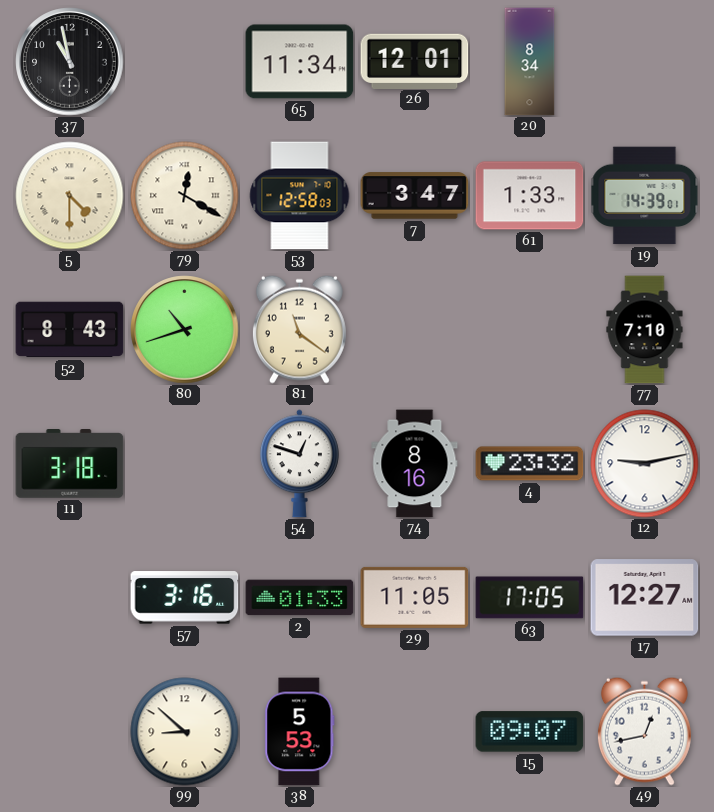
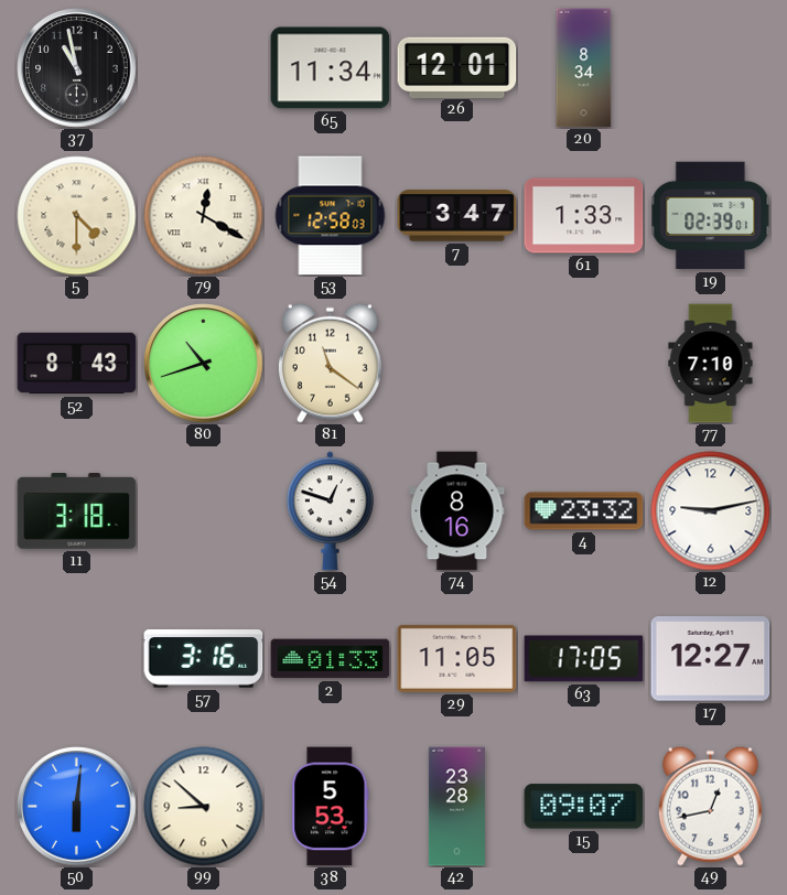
19: 14:39 -> 02:39 (711, 216)
50: none -> 6:01 (77, 807)
42: none -> 23:28 (456, 807)
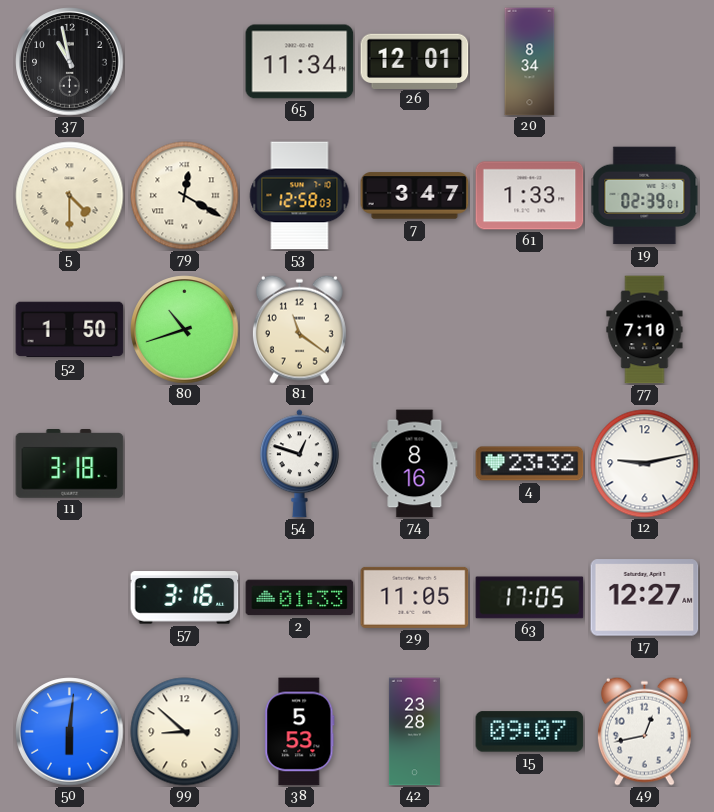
52: 8:43 -> 1:50 (70, 330)
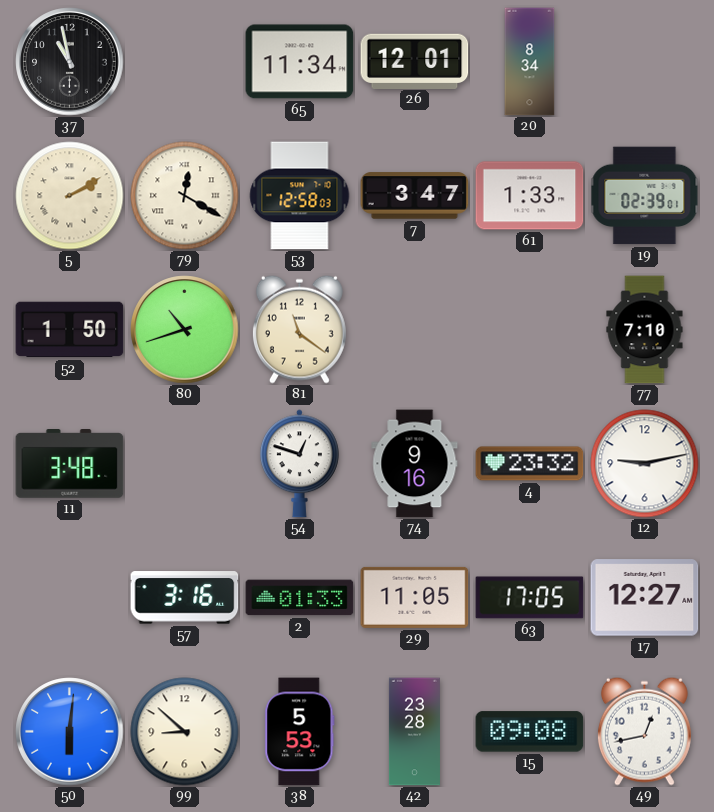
5: 4:30 -> 2:10 (70, 196)
11: 3:18 -> 3:48 (70, 464)
74: 8:16 -> 9:16 (415, 464)
15: 09:07 -> 09:08 (530, 732)
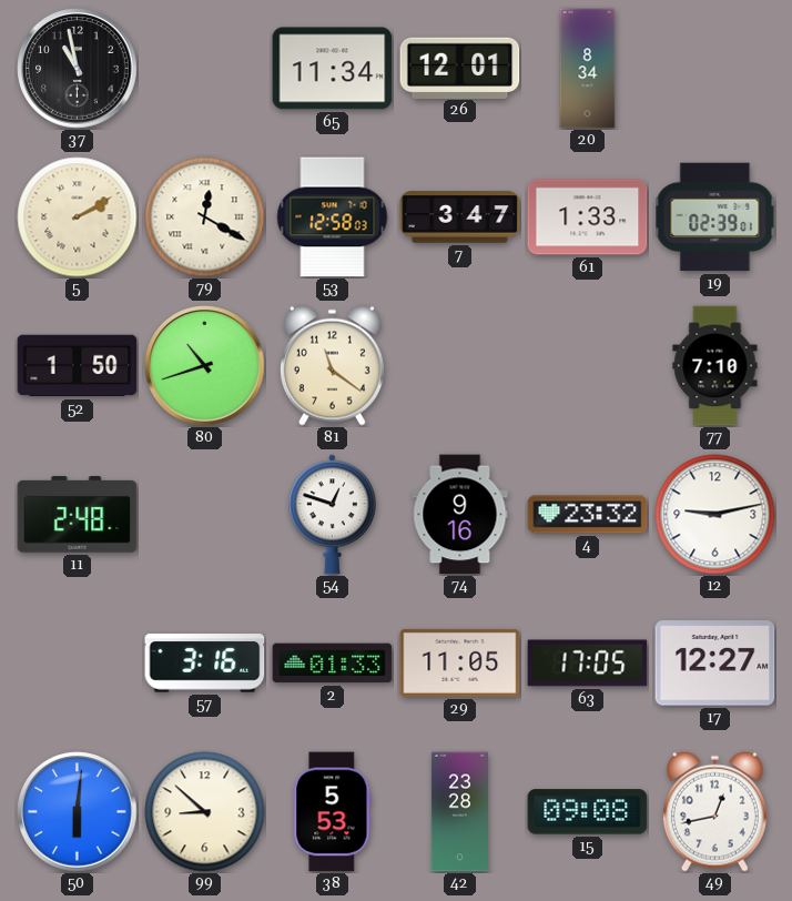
11: 3:48 -> 2:48 (78, 515)
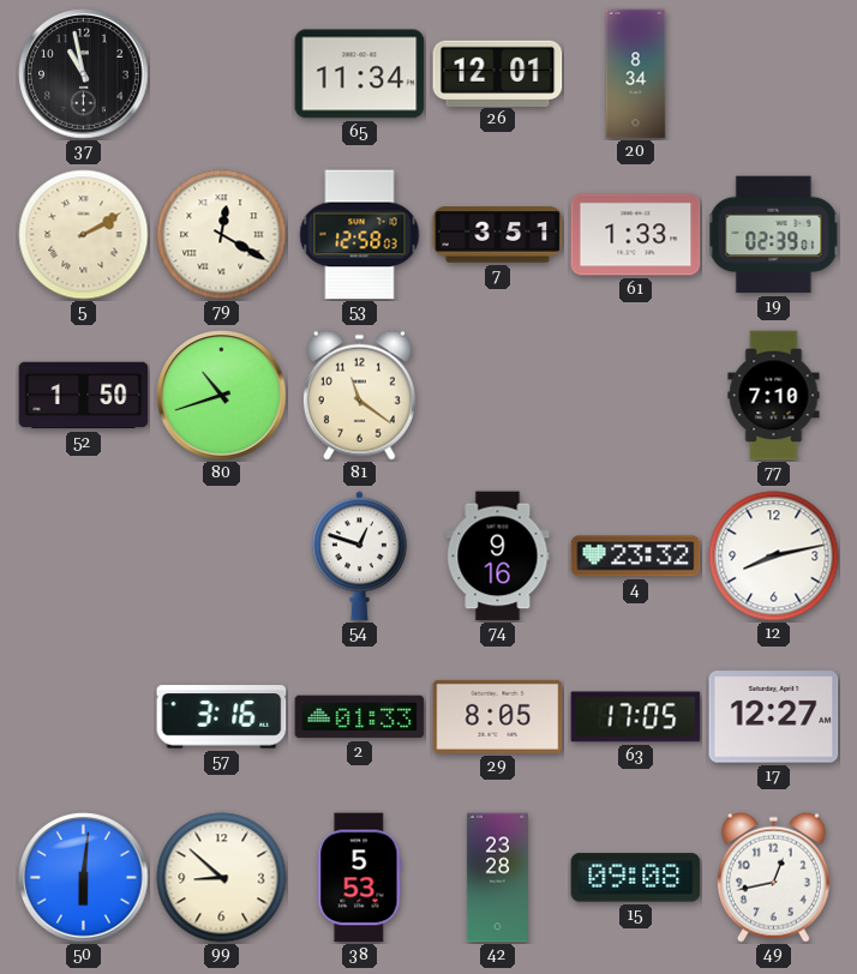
7: 3:47 -> 3:51 (498, 235)
11: 2:48 -> none (78, 515)
12: 9:13 -> 8:13 (774, 557)
29: 11:05 -> 8:05 (498, 716)
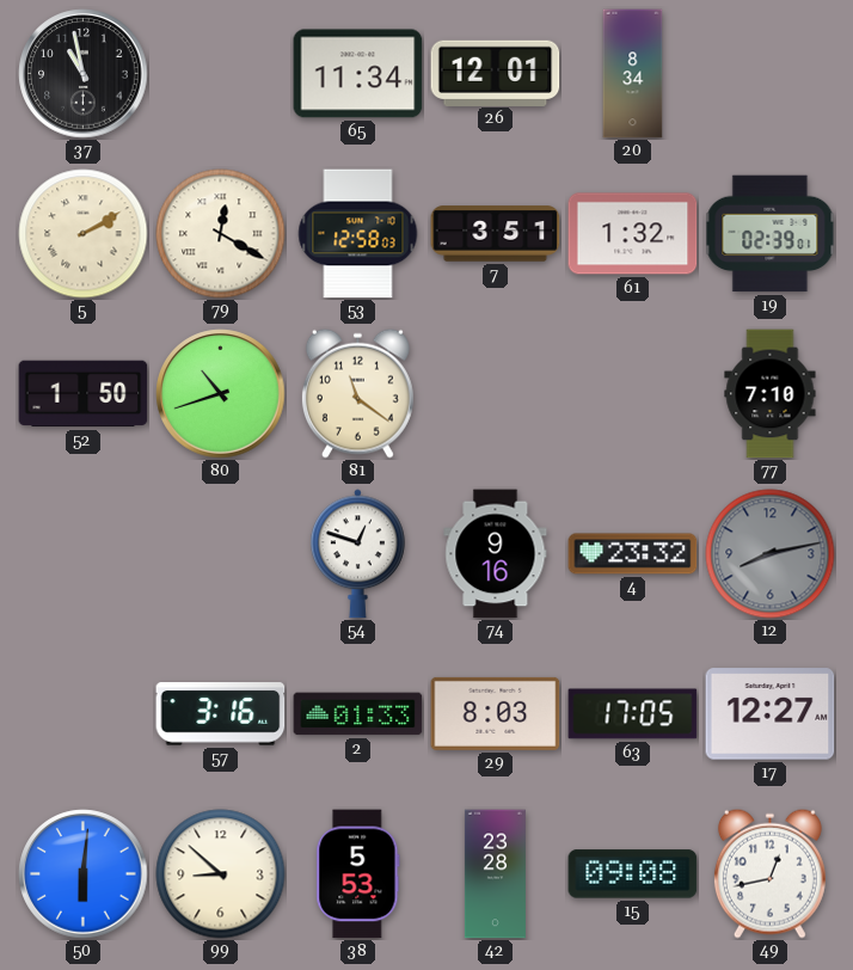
61: 1:33 -> 1:32 (633, 234)
12 dial: white -> grey (771, 554)
29: 8:05 -> 8:03 (496, 713)
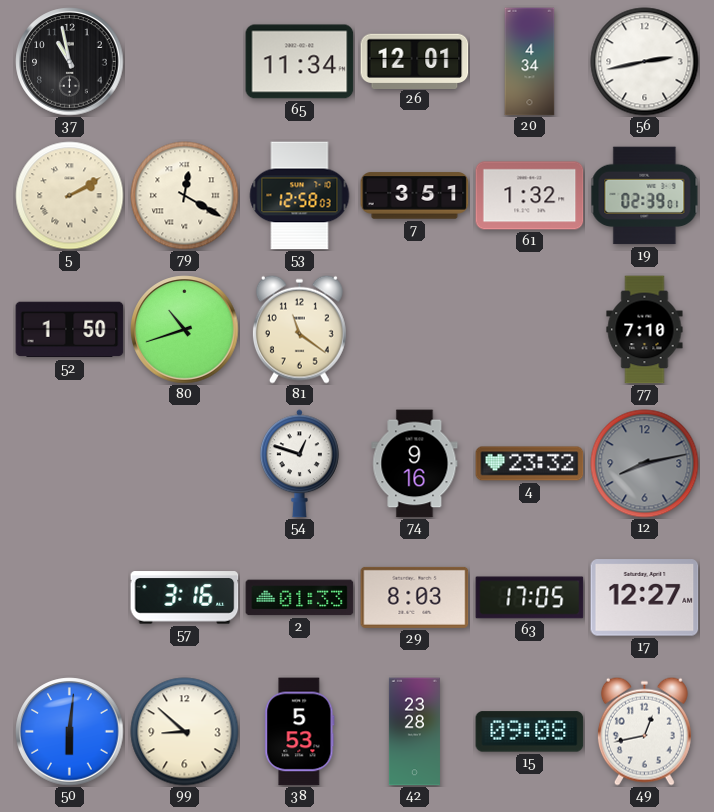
20: 8:34 -> 4:34 (530, 62)
56: none -> 2:43 (645, 62)
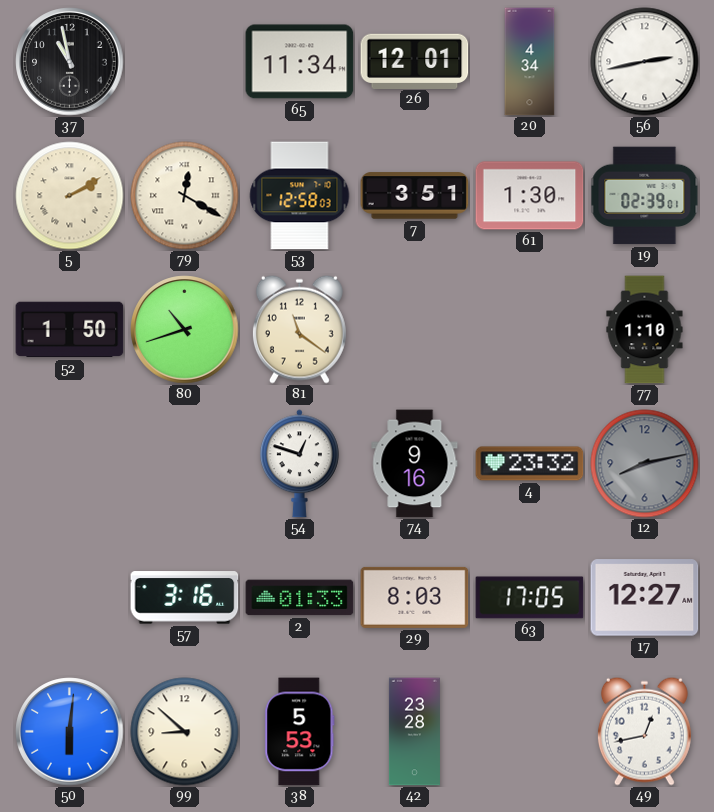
61: 1:32 -> 1:30 (530, 196)
77: 7:10 -> 1:10 (645, 330)
15: 09:08 -> none (530, 732)
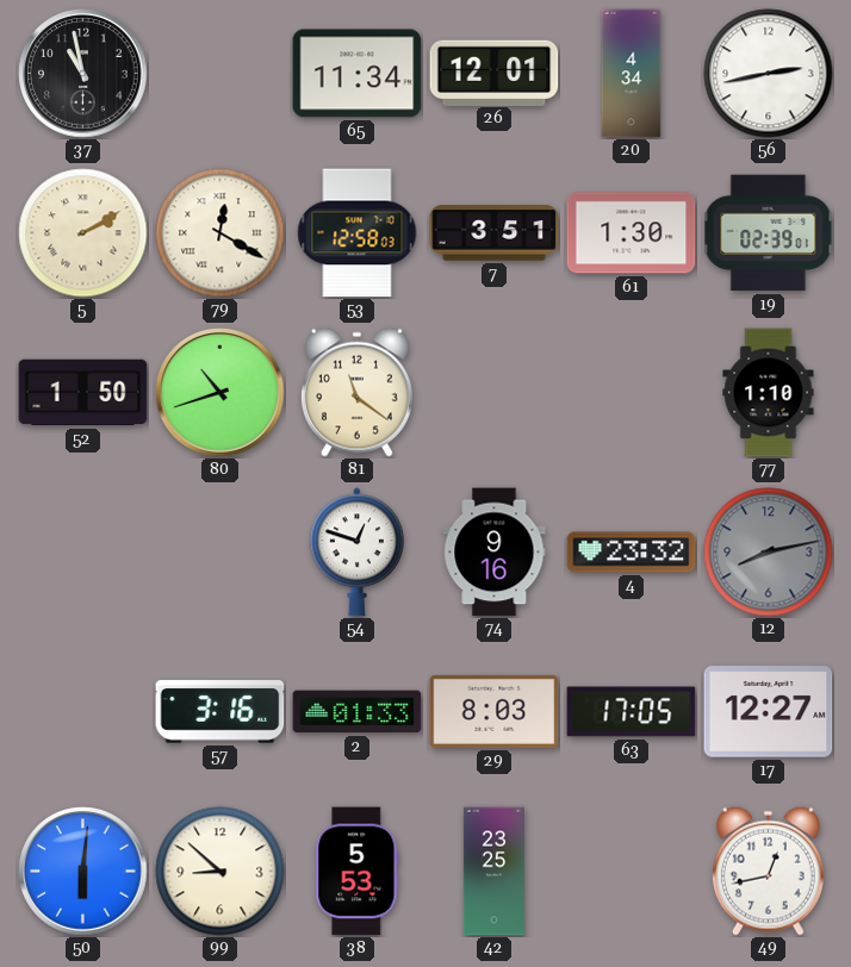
42: 23:28 -> 23:25 (493, 872)
